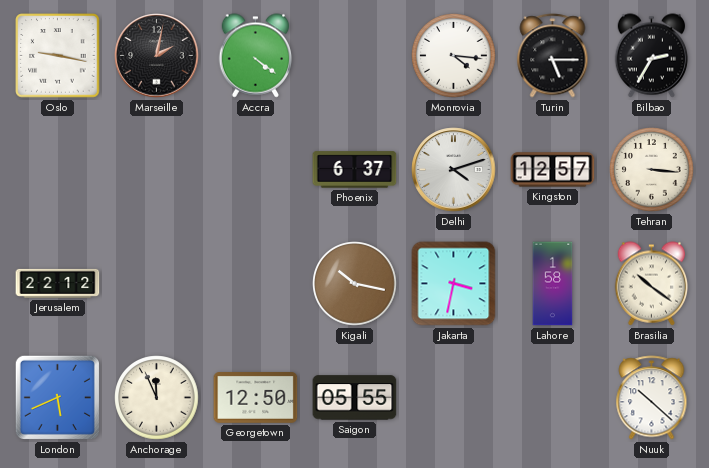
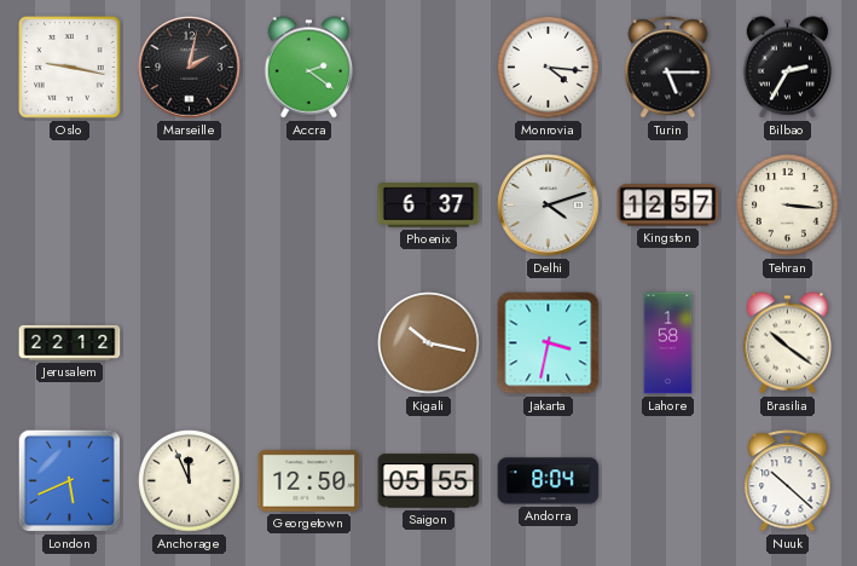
Accra: 4:21 -> 2:21 (309, 68)
Andorra: none -> 8:04 (549, 481)
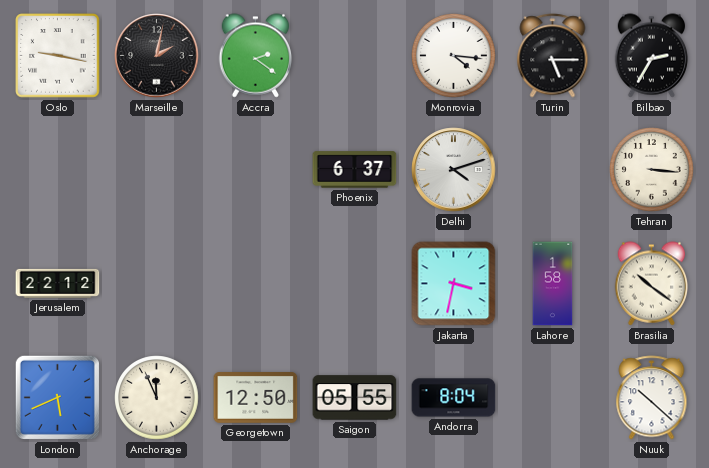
Kingston: 12:57 -> none (668, 206)
Kigali: 10:17 -> none (429, 343)
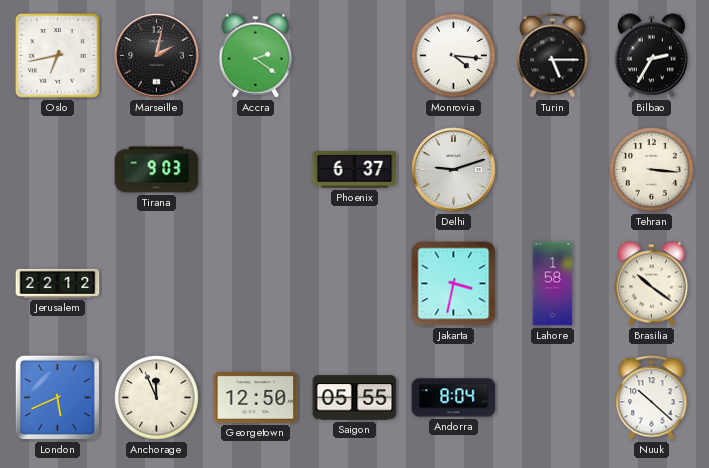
Oslo: 9:17 -> 6:43 (58, 56)
Tirana: none -> 9:03 (157, 170)
Delhi: 4:12 -> 9:12 (454, 170)
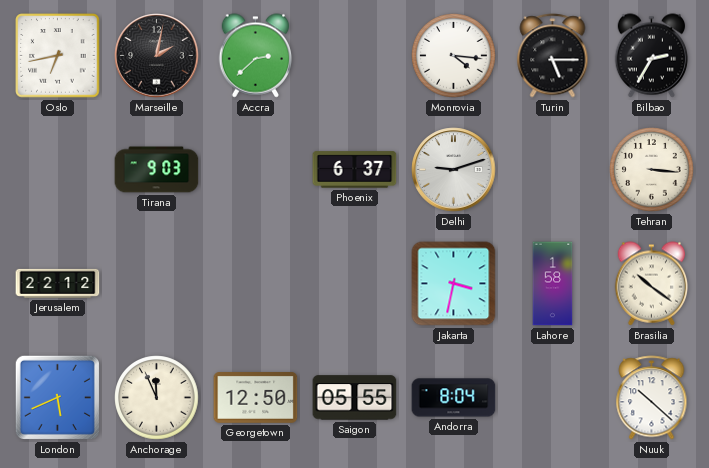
Accra: 2:21 -> 2:38 (256, 56)
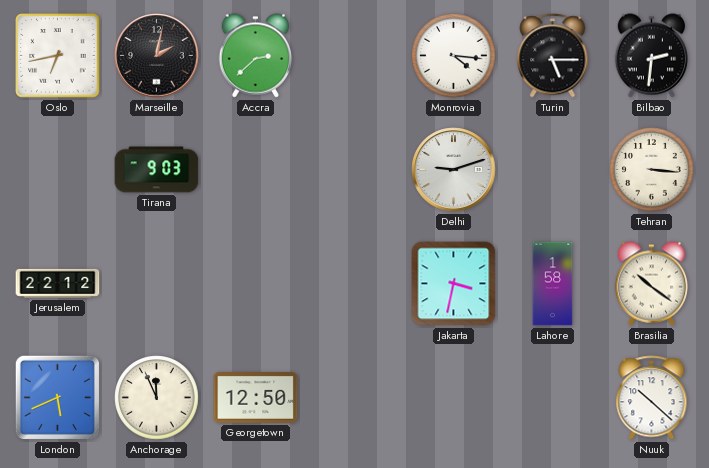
Bilbao: 2:35 -> 2:31 (652, 56)
Phoenix: 6:37 -> none (355, 170)
Saigon: 05:55 -> none (355, 398)
Andorra: 8:04 -> none (454, 398)
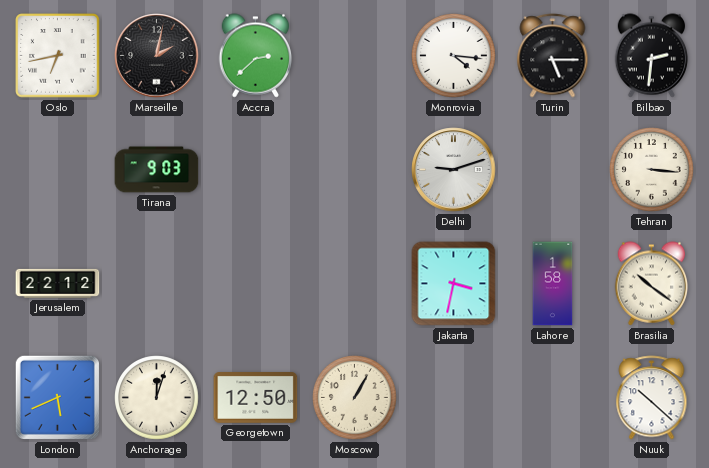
Anchorage: 11:56 -> 12:03 (157, 398)
Moscow: none -> 1:05 (355, 398)
